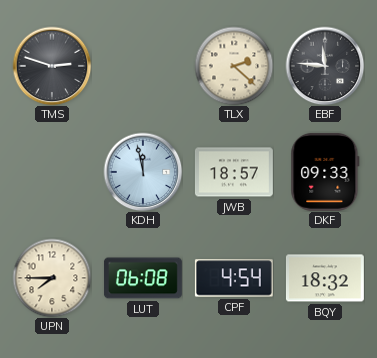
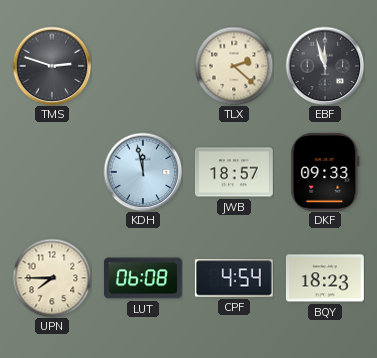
EBF: 11:46 -> 11:57 (325, 66)
BQY: 18:32 -> 18:23 (325, 278)
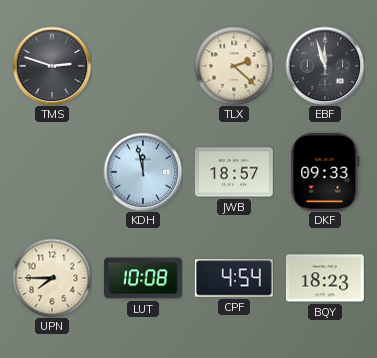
LUT: 06:08 -> 10:08 (143, 278)
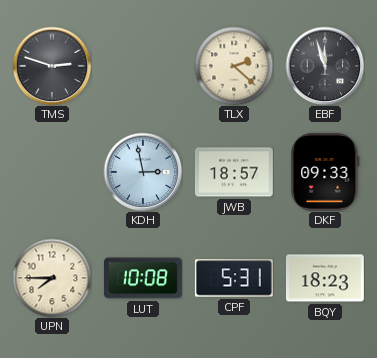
KDH: 11:58 -> 2:58 (143, 172)
CPF: 4:54 -> 5:31 (234, 278)
